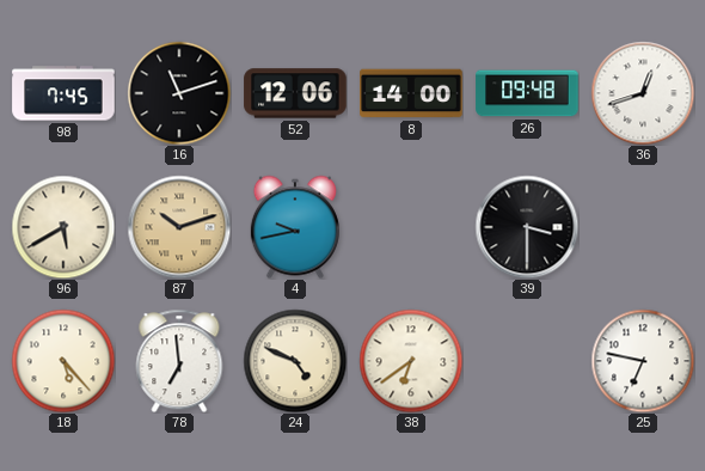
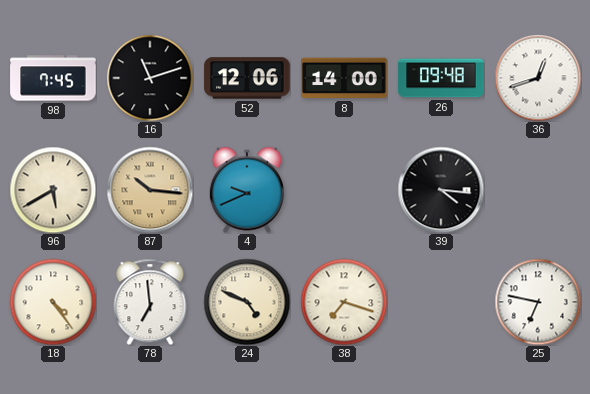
87: 10:12 -> 10:16 (150, 190)
4: 9:43 -> 9:41 (247, 190)
39: 3:30 -> 4:16 (441, 190)
18: 5:23 -> 4:24 (53, 302)
38: 6:39 -> 7:18 (344, 302)
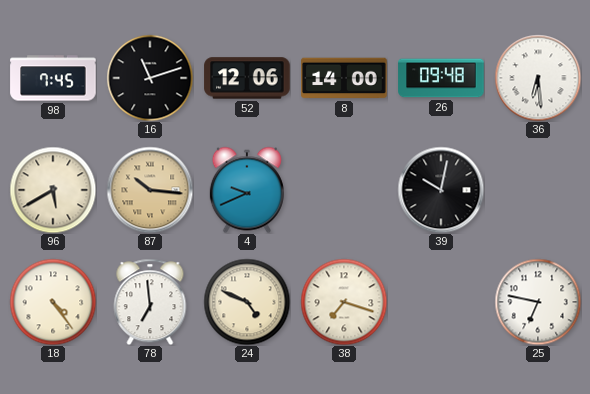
36: 12:42 -> 6:29 (538, 78)
39: 4:16 -> 10:02 (441, 190)
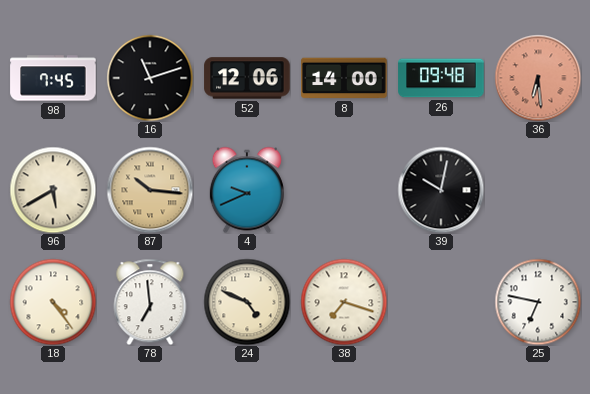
36 dial: white -> salmon (538, 78)
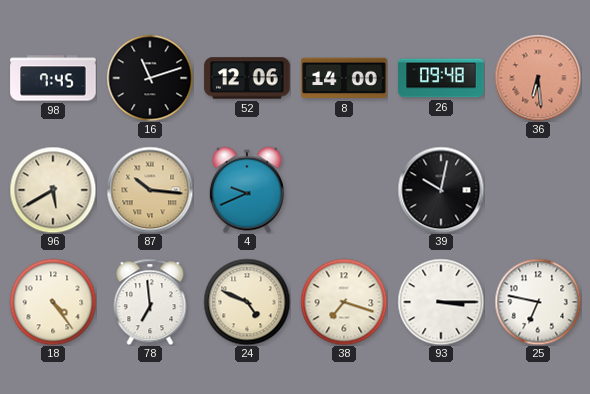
93: none -> 3:15 (441, 302)
